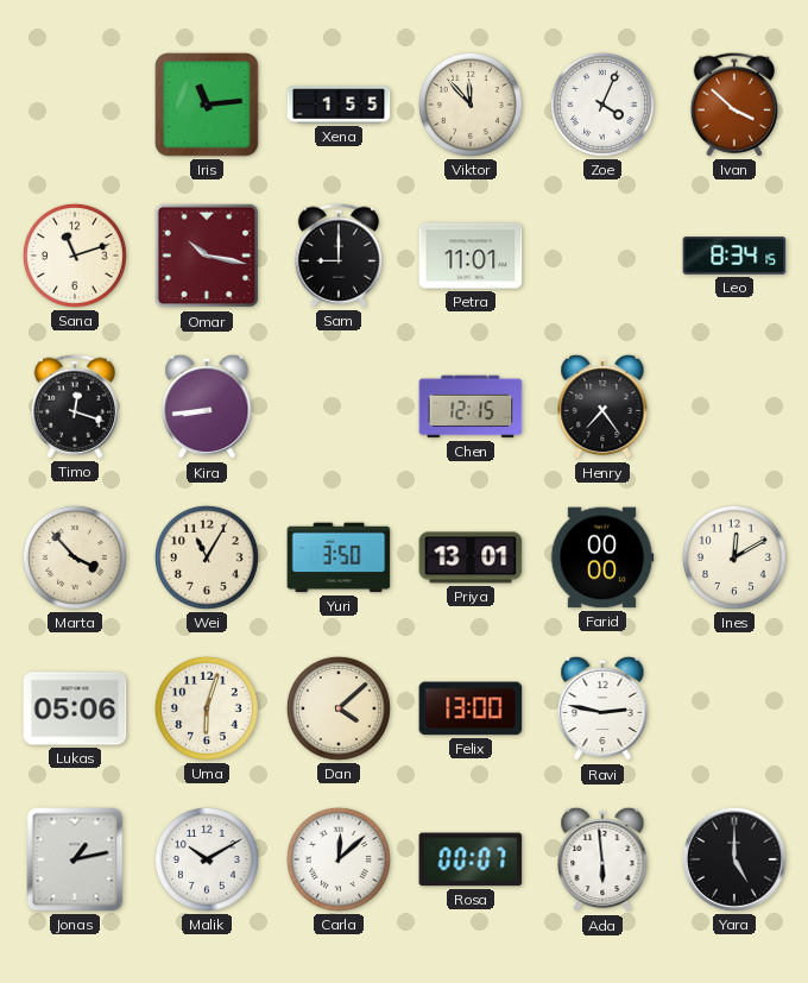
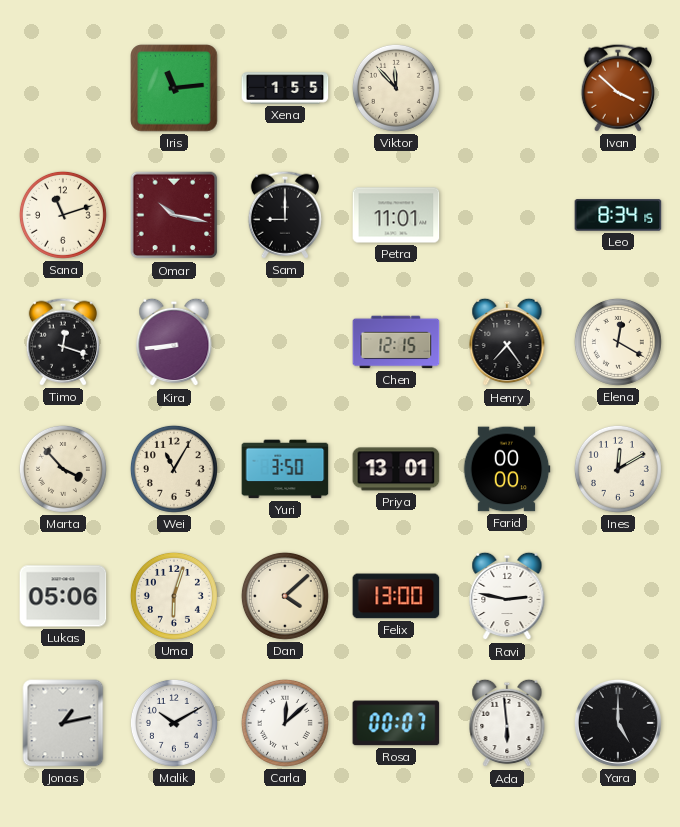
Zoe: 4:04 -> none (602, 105)
Elena: none -> 12:20 (618, 342)
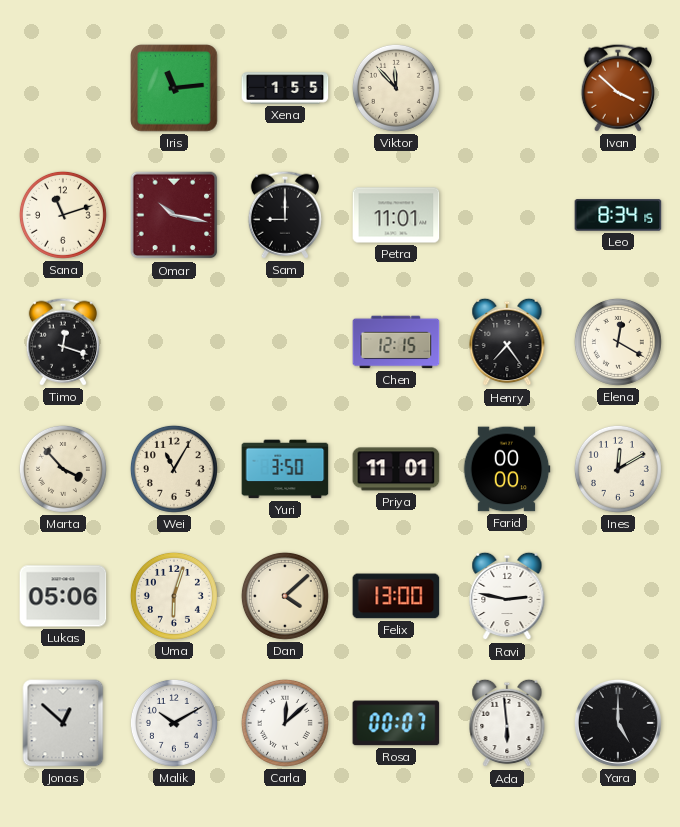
Kira: 8:44 -> none (174, 342)
Priya: 13:01 -> 11:01 (396, 469)
Jonas: 1:13 -> 12:52 (63, 723)
